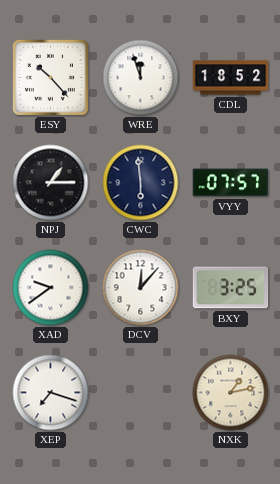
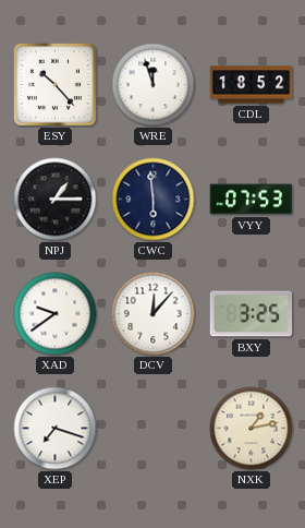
VYY: 07:57 -> 07:53 (252, 200)
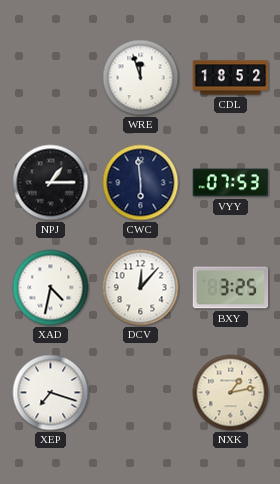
ESY: 10:23 -> none (54, 84)
XAD: 9:39 -> 4:32 (51, 288)
